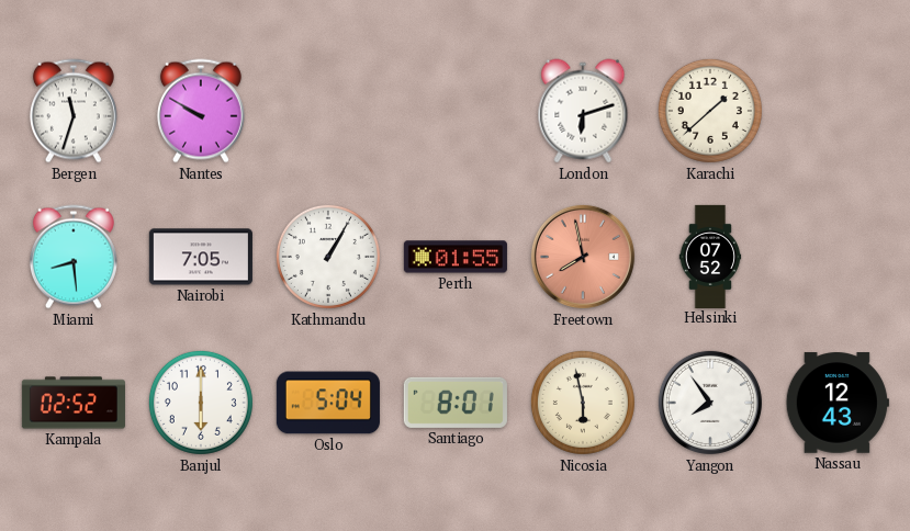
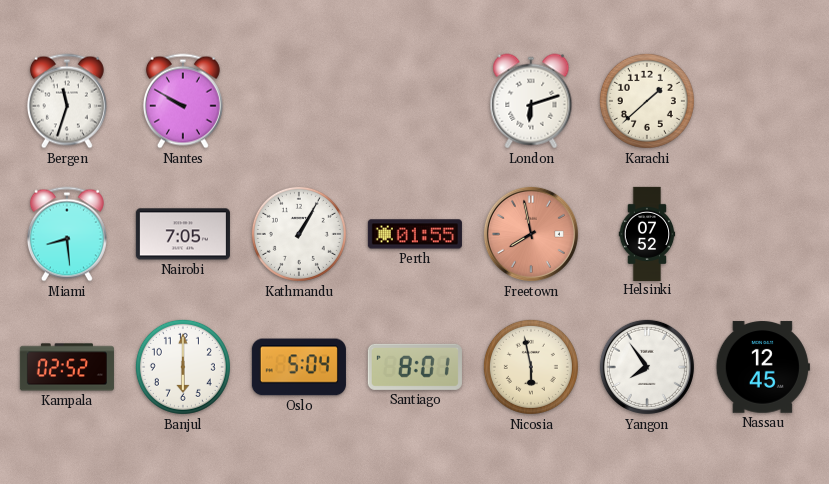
Nassau: 12:43 -> 12:45 (763, 367)
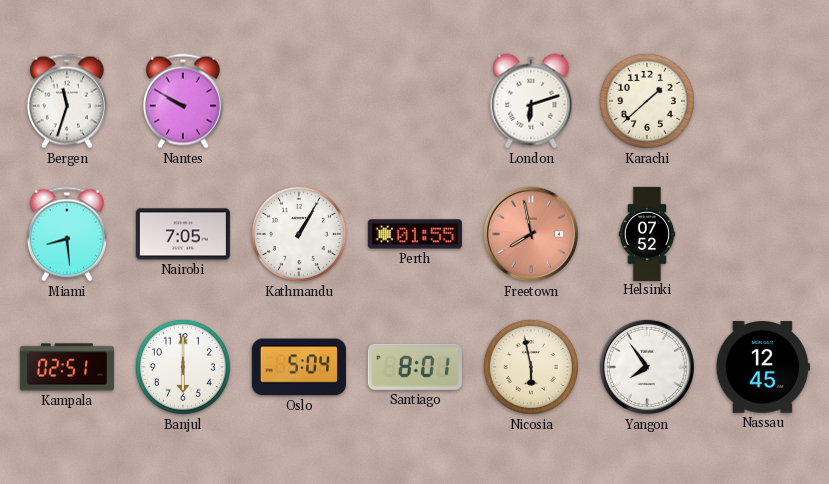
Kampala: 02:52 -> 02:51 (67, 367)
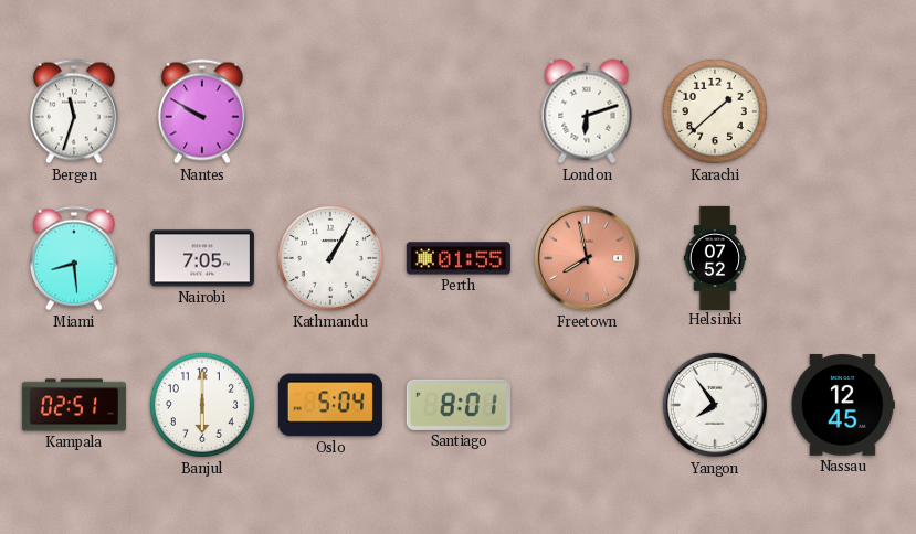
Nicosia: 5:58 -> none (531, 367)
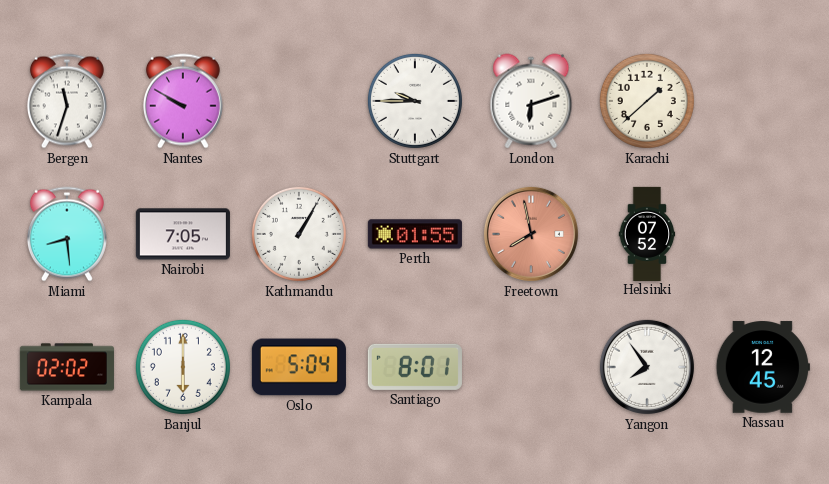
Stuttgart: none -> 9:45 (415, 101)
Kampala: 02:51 -> 02:02 (67, 367)
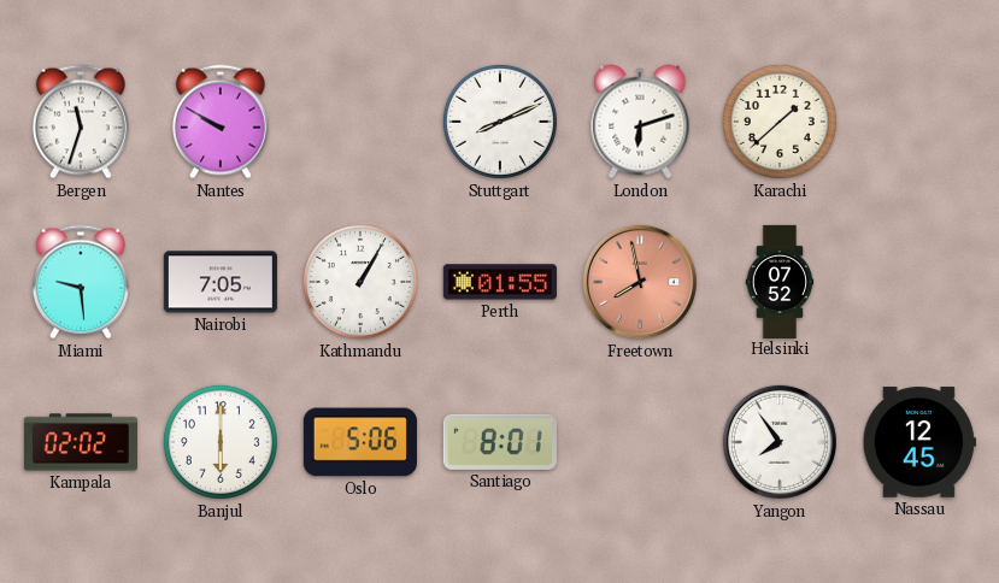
Stuttgart: 9:45 -> 8:11 (500, 122)
Miami: 8:29 -> 9:29 (81, 282)
Oslo: 5:04 -> 5:06 (360, 442)
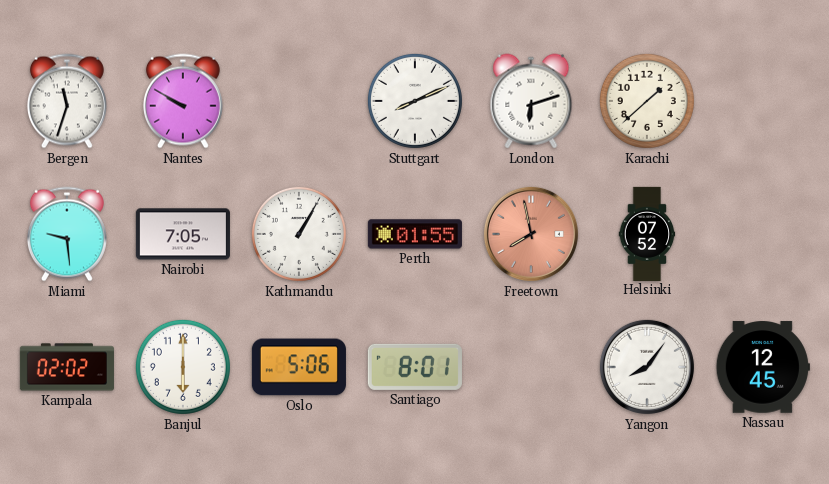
Yangon: 7:54 -> 8:06 (647, 367)
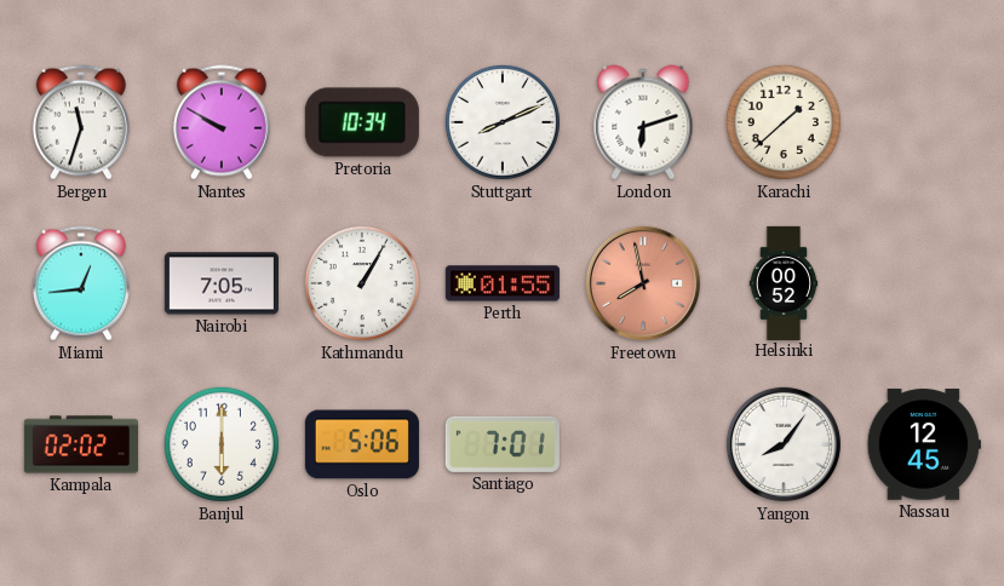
Pretoria: none -> 10:34 (362, 122)
Miami: 9:29 -> 12:44 (81, 283)
Helsinki: 07:52 -> 00:52 (784, 282)
Santiago: 8:01 -> 7:01 (503, 444)
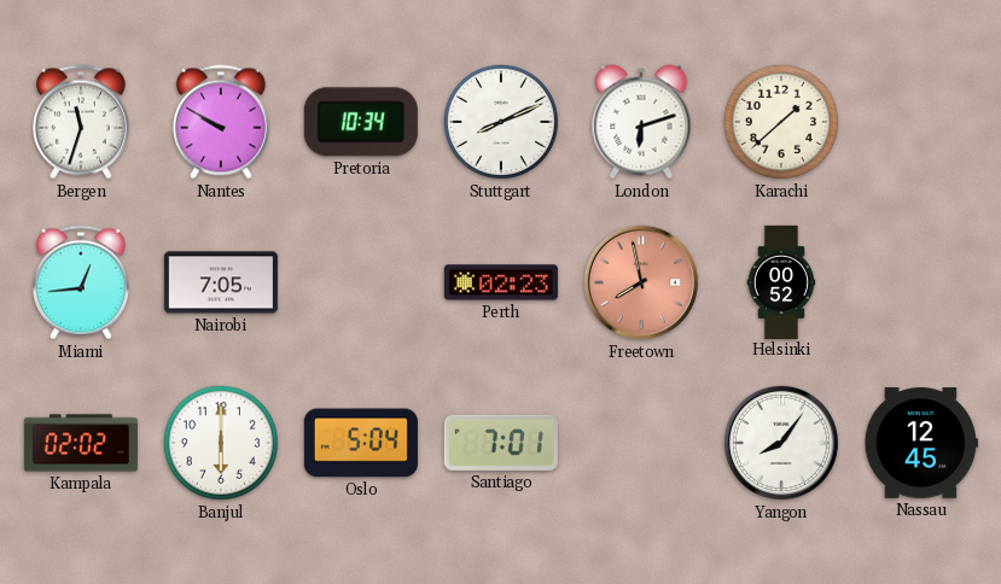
Kathmandu: 1:05 -> none (362, 283)
Perth: 01:55 -> 02:23 (501, 282)
Oslo: 5:06 -> 5:04 (361, 443)
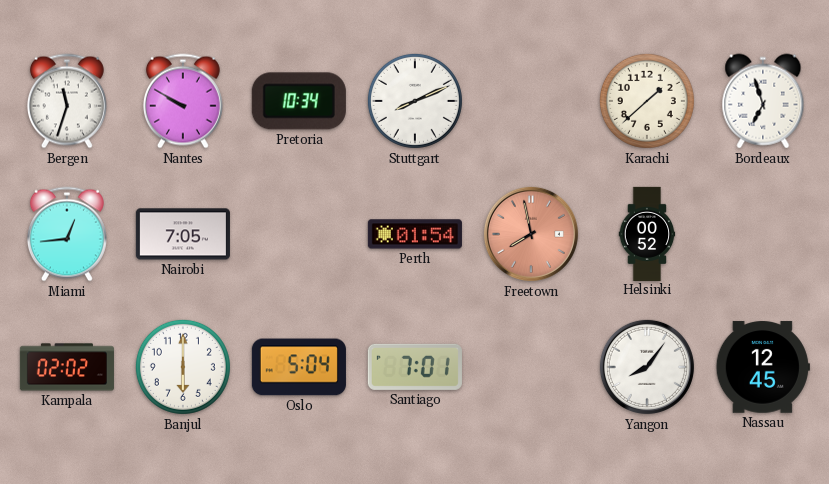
London: 6:12 -> none (641, 122)
Bordeaux: none -> 6:57 (763, 101)
Perth: 02:23 -> 01:54 (415, 234)
